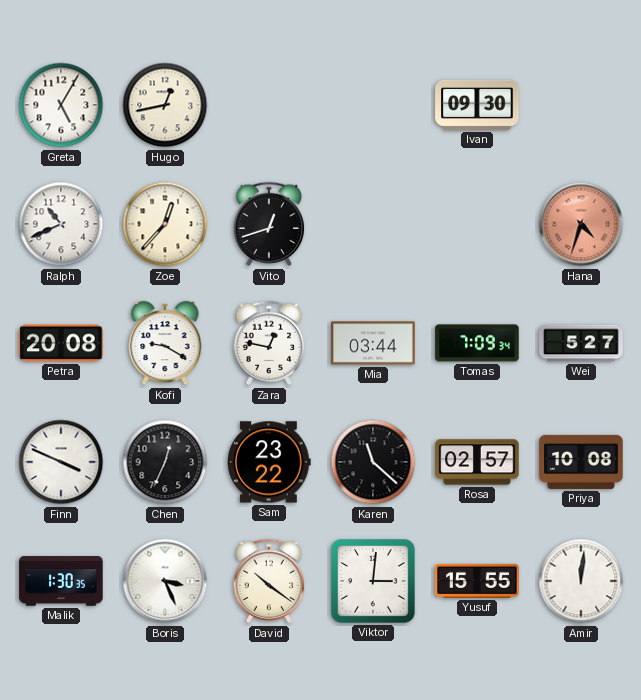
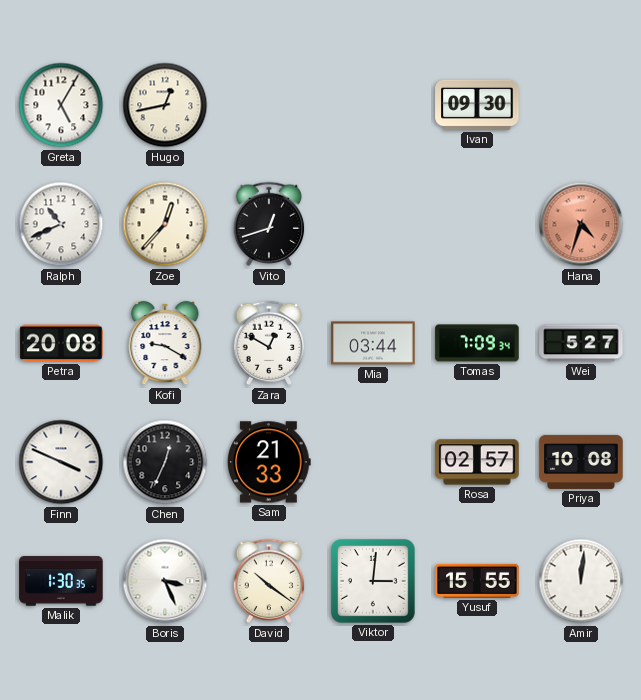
Zara: 12:47 -> 12:50 (269, 343)
Sam: 23:22 -> 21:33 (269, 462)
Karen: 11:22 -> none (373, 462)
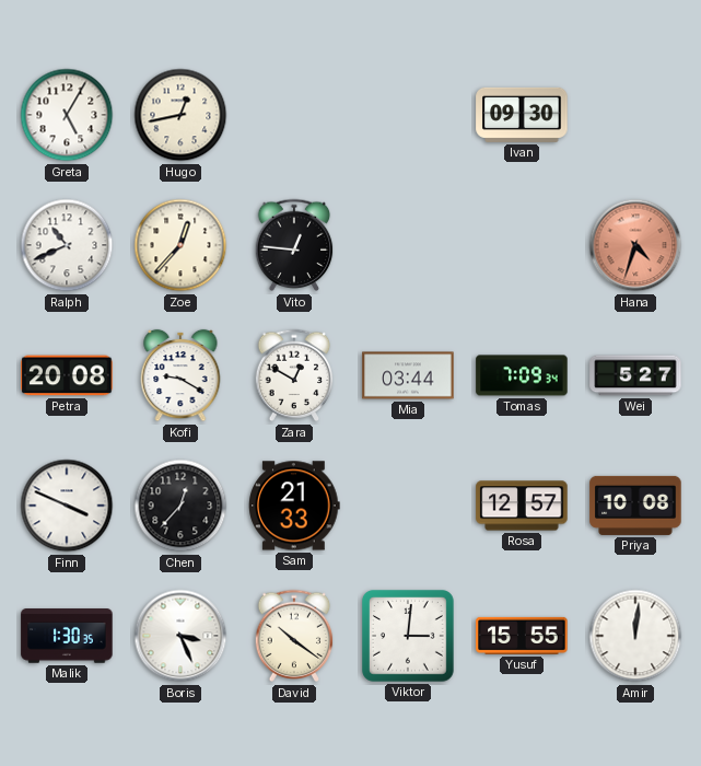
Vito: 12:42 -> 12:46 (294, 245)
Chen: 12:34 -> 12:37 (180, 506)
Rosa: 02:57 -> 12:57 (522, 506)
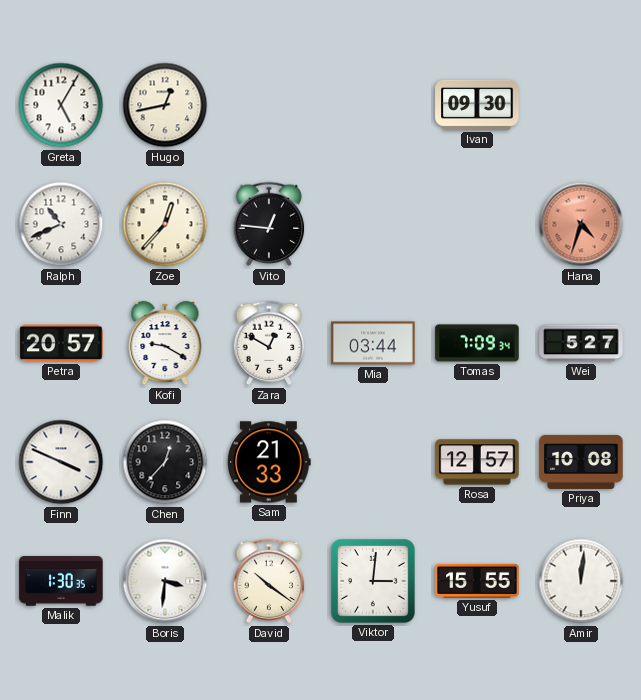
Petra: 20:08 -> 20:57 (61, 343)
Boris: 3:26 -> 3:31 (165, 581)
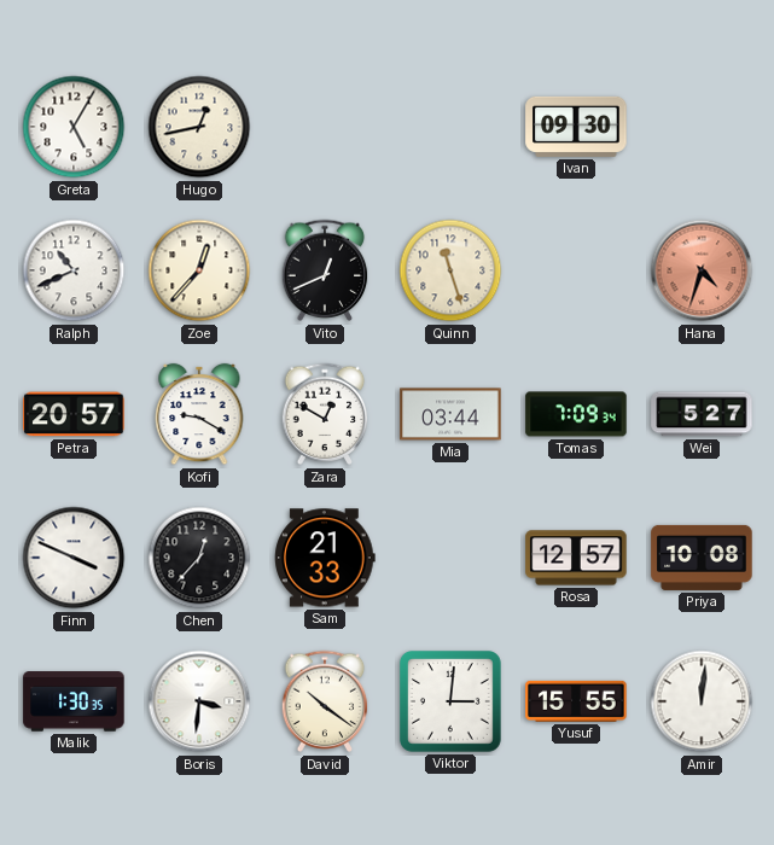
Vito: 12:46 -> 12:41 (325, 270)
Quinn: none -> 11:27 (450, 270)
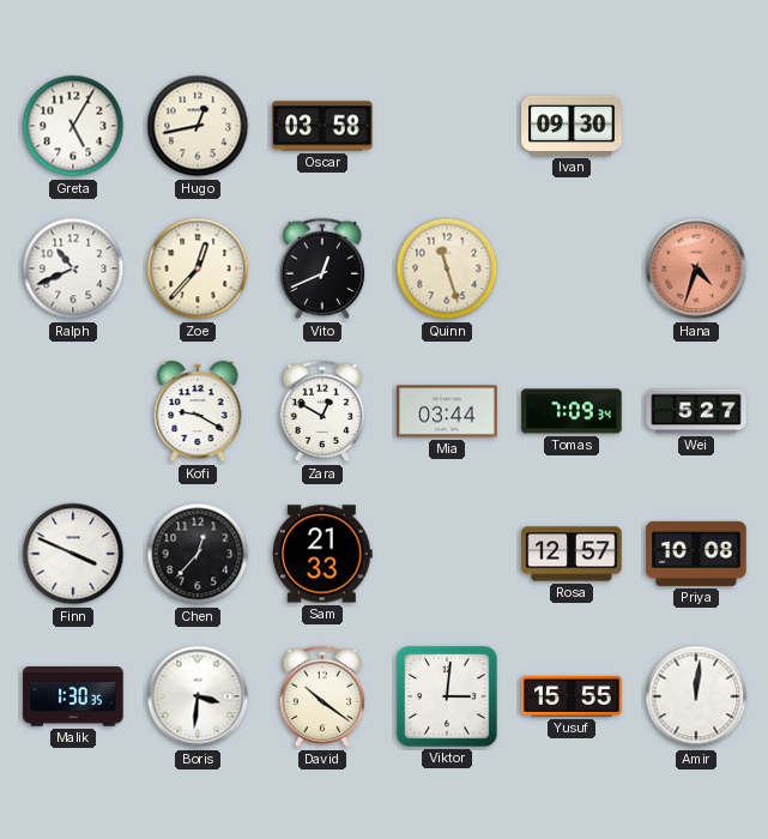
Oscar: none -> 03:58 (322, 126)
Petra: 20:57 -> none (74, 414)
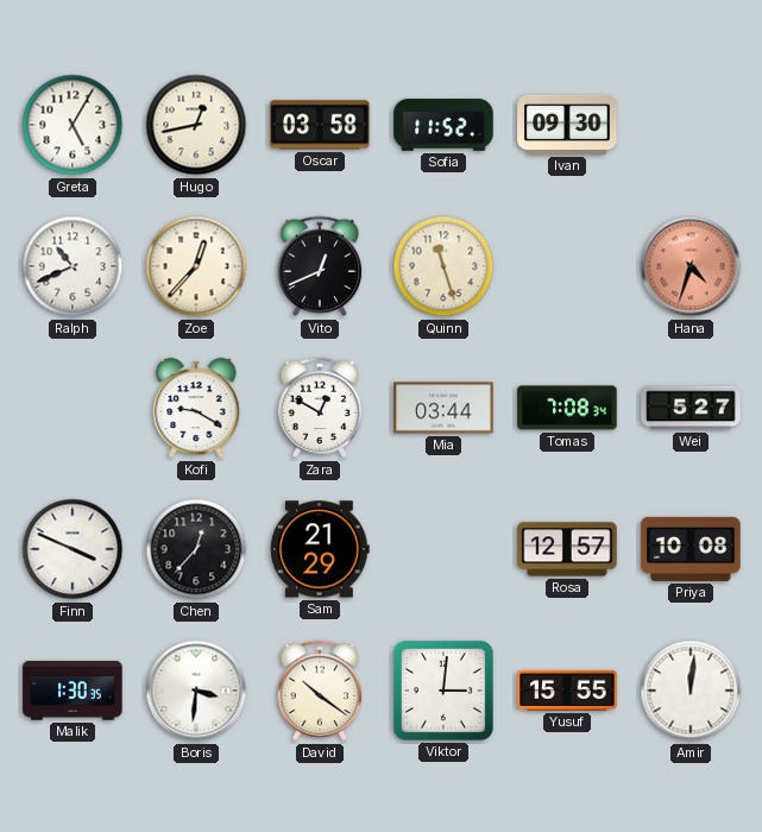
Sofia: none -> 11:52 (443, 125)
Tomas: 7:09 -> 7:08 (567, 408)
Sam: 21:33 -> 21:29 (320, 549)
